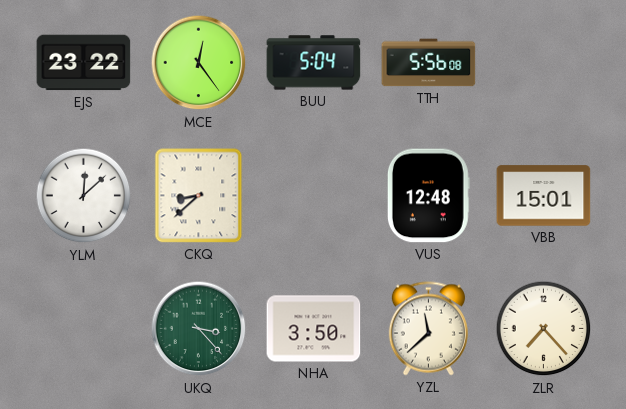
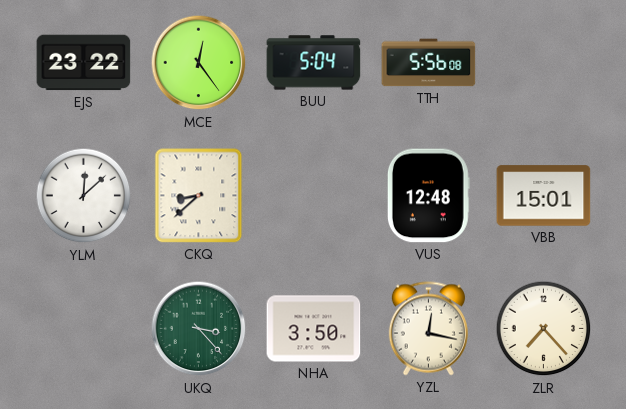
YZL: 11:38 -> 12:17 (428, 329)
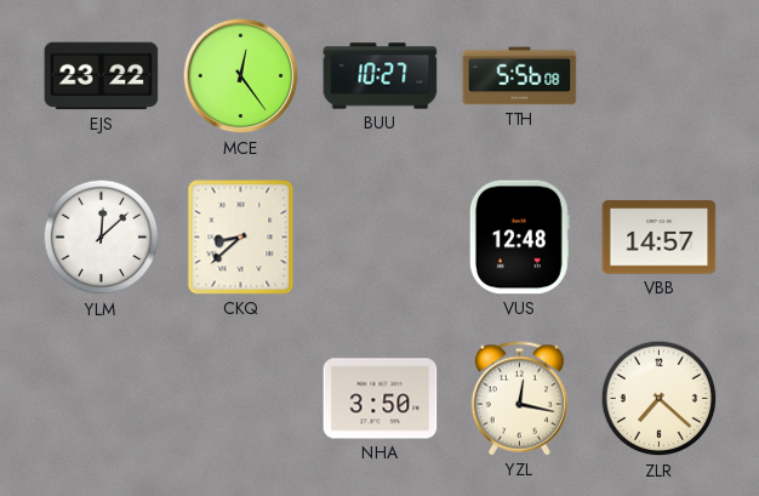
BUU: 5:04 -> 10:27 (381, 76)
VBB: 15:01 -> 14:57 (660, 238)
UKQ: 3:23 -> none (199, 329)
ZLR: 7:23 -> 7:22 (660, 399)
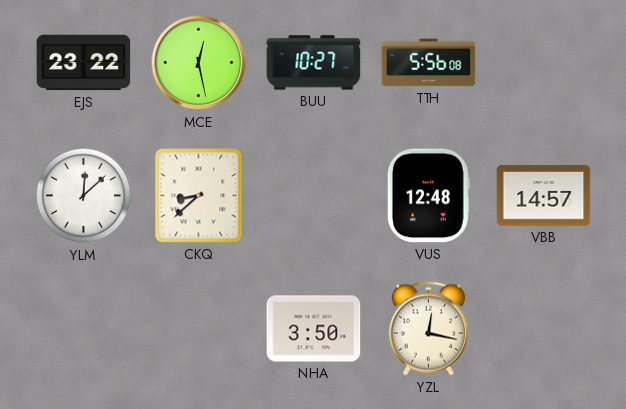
MCE: 12:24 -> 12:28 (199, 63)
ZLR: 7:22 -> none (660, 399)
